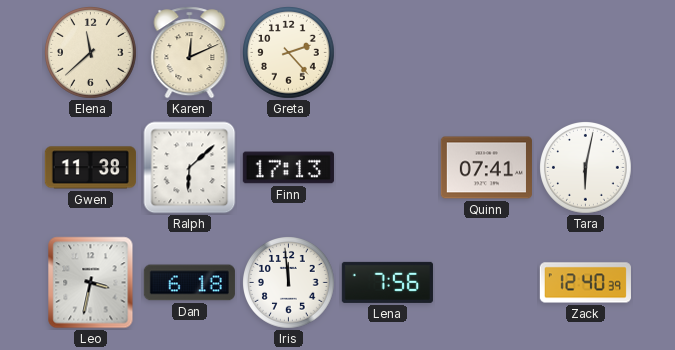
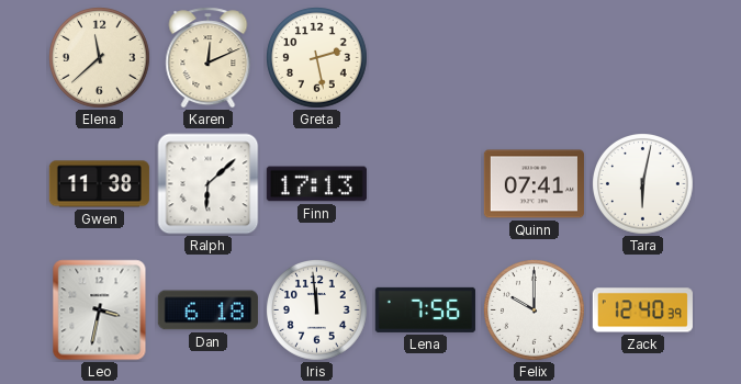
Greta: 2:23 -> 2:28 (317, 58)
Felix: none -> 10:00 (535, 310)
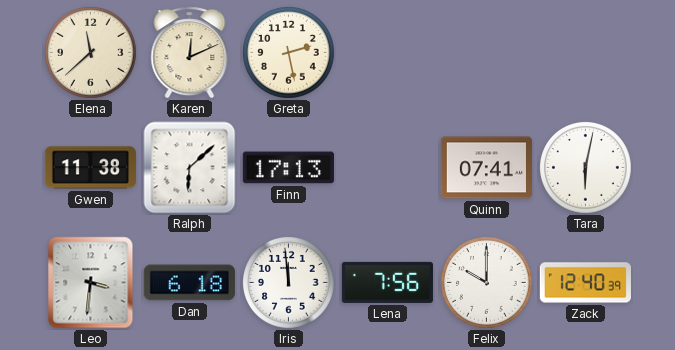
Leo: 3:32 -> 3:31 (91, 283)
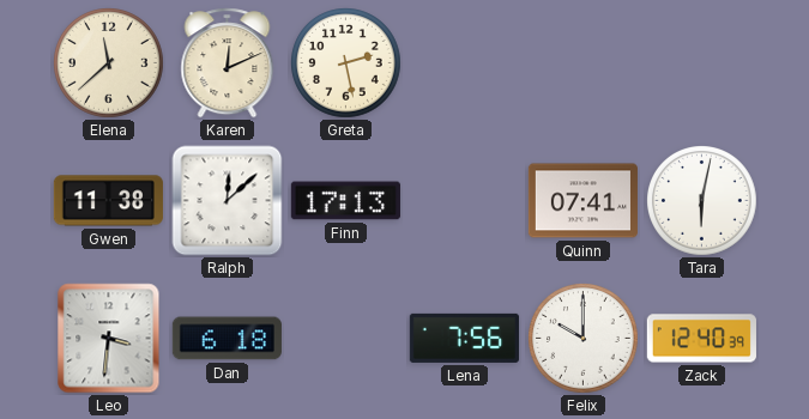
Ralph: 6:08 -> 12:08 (228, 201)
Iris: 11:59 -> none (289, 283)
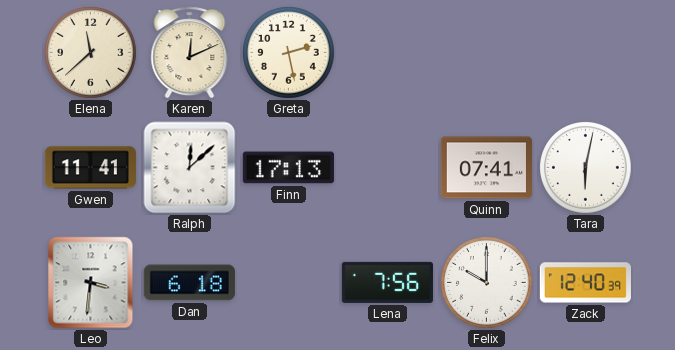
Gwen: 11:38 -> 11:41 (90, 168)
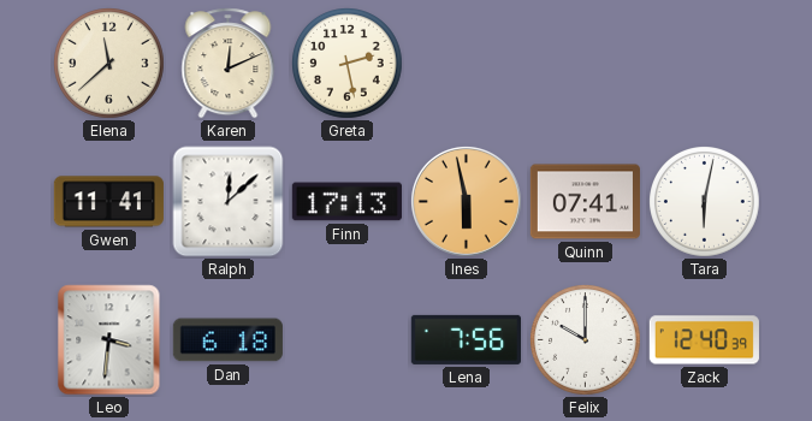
Ines: none -> 5:58 (466, 201)
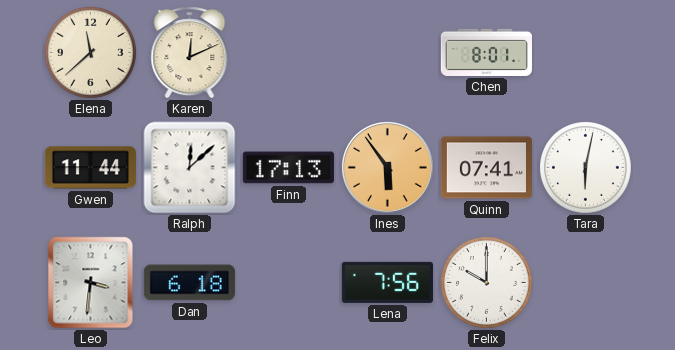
Greta: 2:28 -> none (348, 64)
Chen: none -> 8:01 (486, 52)
Gwen: 11:41 -> 11:44 (90, 168)
Ines: 5:58 -> 5:54 (387, 167)
Zack: 12:40 -> none (704, 340)
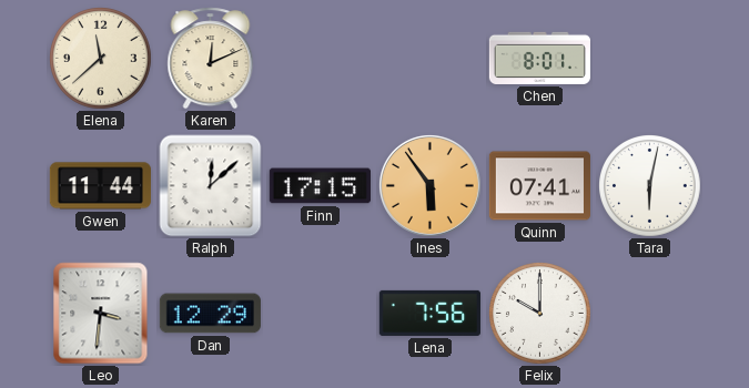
Finn: 17:13 -> 17:15 (320, 186)
Dan: 6:18 -> 12:29 (210, 314)
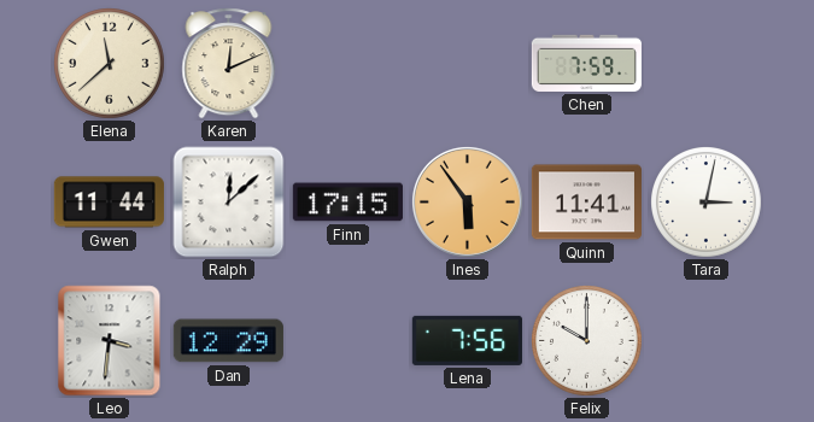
Chen: 8:01 -> 7:59 (586, 63)
Quinn: 07:41 -> 11:41 (586, 203)
Tara: 6:02 -> 3:02 (707, 203)
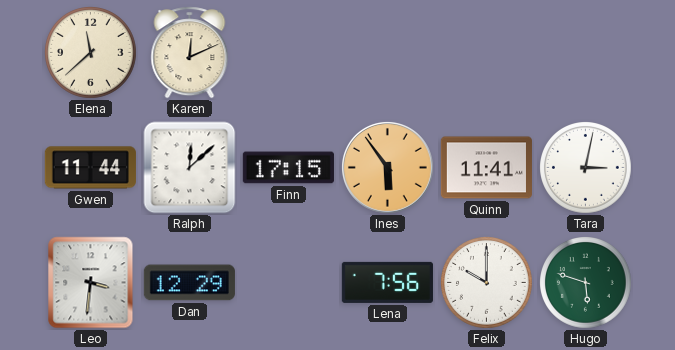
Chen: 7:59 -> none (586, 63)
Hugo: none -> 5:48 (586, 283)
